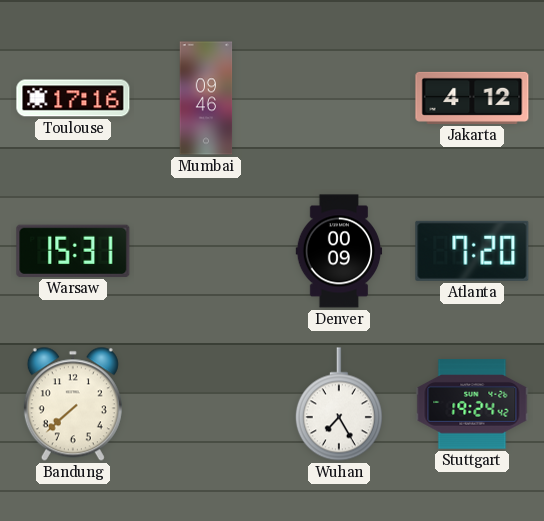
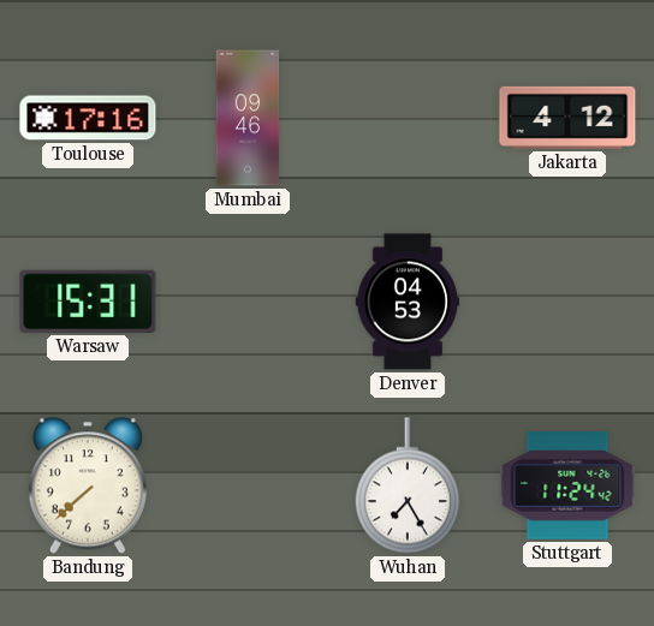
Denver: 00:09 -> 04:53 (408, 302)
Atlanta: 7:20 -> none (472, 251)
Stuttgart: 19:24 -> 11:24 (567, 485)
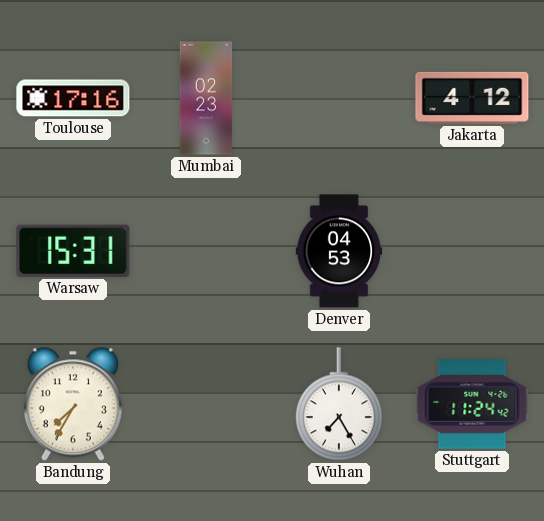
Mumbai: 09:46 -> 02:23 (206, 98)
Bandung: 7:38 -> 7:35 (73, 404)
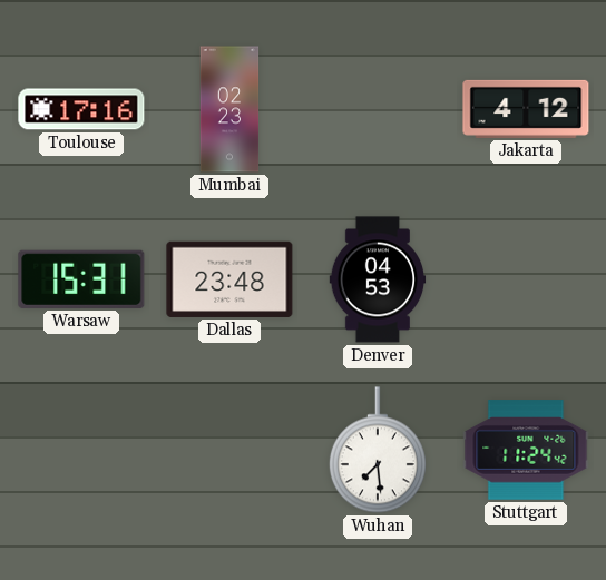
Dallas: none -> 23:48 (229, 279)
Bandung: 7:35 -> none (73, 404)
Wuhan: 7:25 -> 7:29 (378, 450)
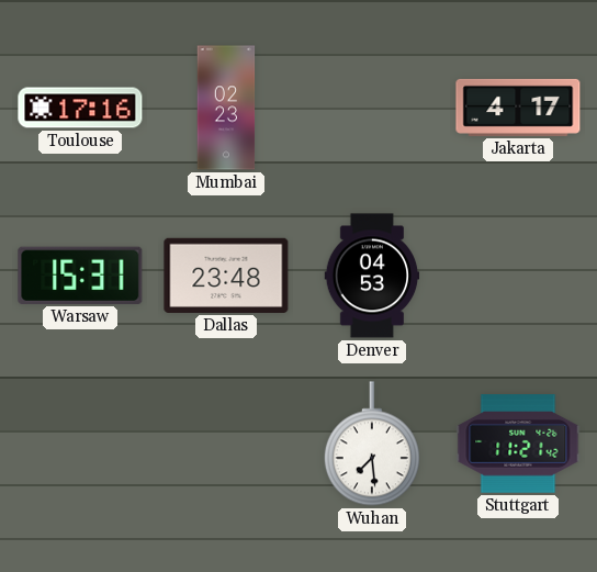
Jakarta: 4:12 -> 4:17 (518, 108)
Stuttgart: 11:24 -> 11:21 (518, 444)
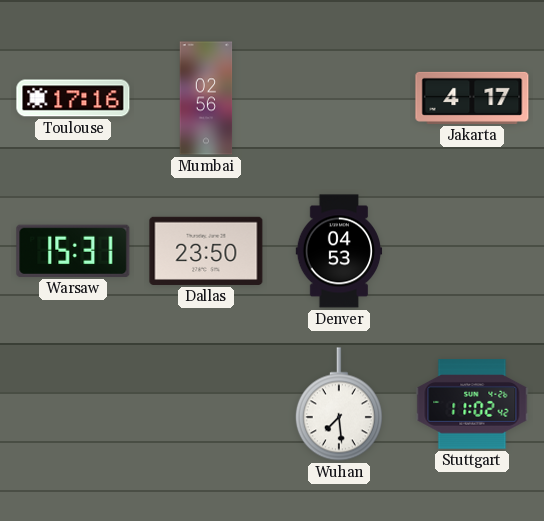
Mumbai: 02:23 -> 02:56 (206, 98)
Dallas: 23:48 -> 23:50 (206, 251)
Stuttgart: 11:21 -> 11:02 (472, 404)
